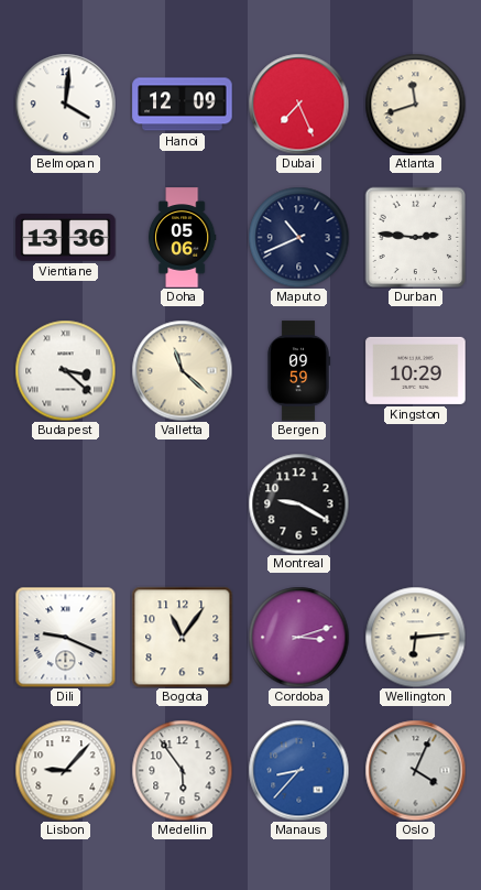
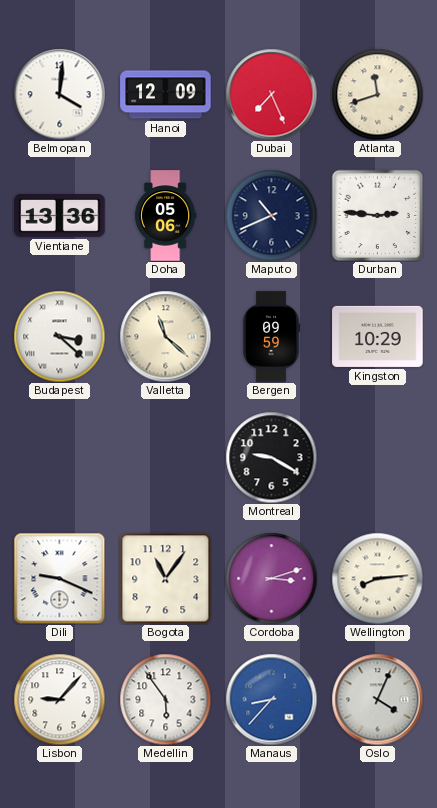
Wellington: 6:14 -> 8:14 (377, 578)
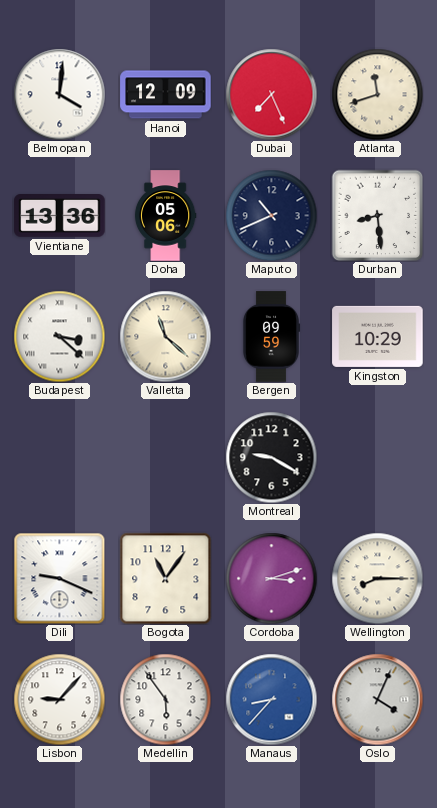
Durban: 2:46 -> 8:29 (377, 215)
Wellington: 8:14 -> 8:15 (377, 578)
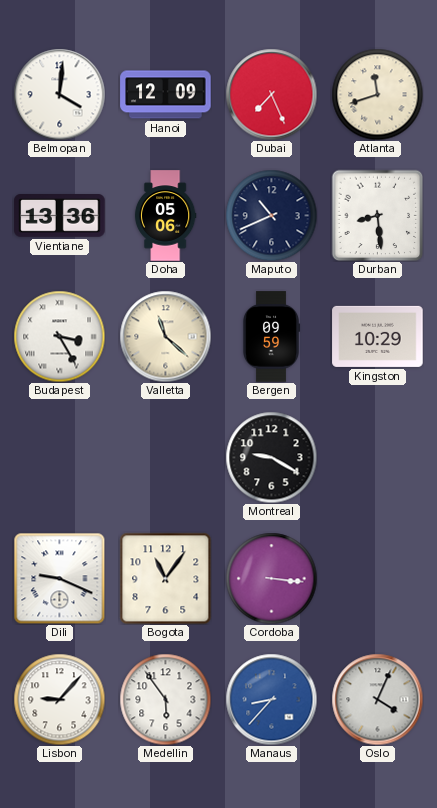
Budapest: 3:22 -> 3:25 (59, 336)
Cordoba: 3:12 -> 3:16 (271, 578)
Wellington: 8:15 -> none (377, 578)
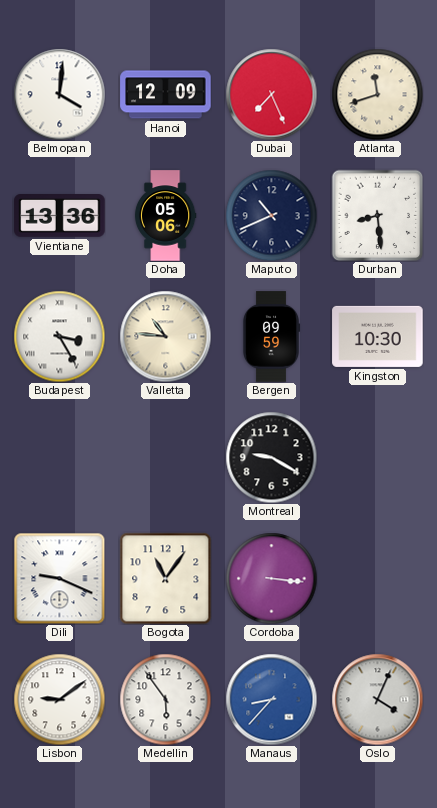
Valletta: 11:22 -> 10:46 (165, 336)
Kingston: 10:29 -> 10:30 (378, 336)
Lisbon: 9:07 -> 9:09 (59, 699)
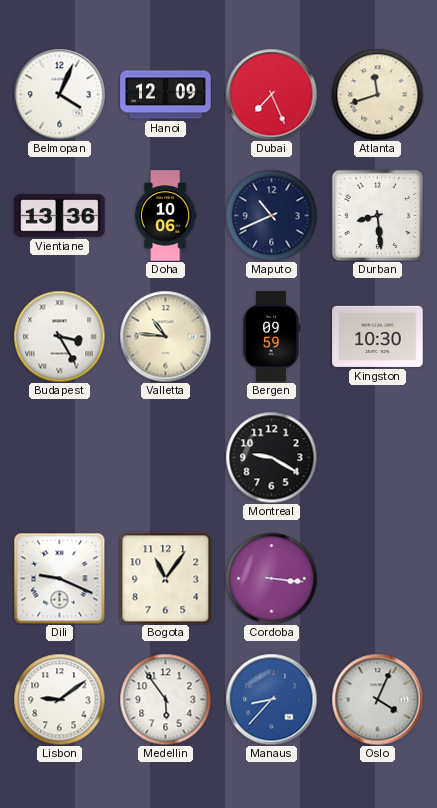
Belmopan: 4:01 -> 4:04 (59, 94)
Doha: 05:06 -> 10:06 (165, 216)
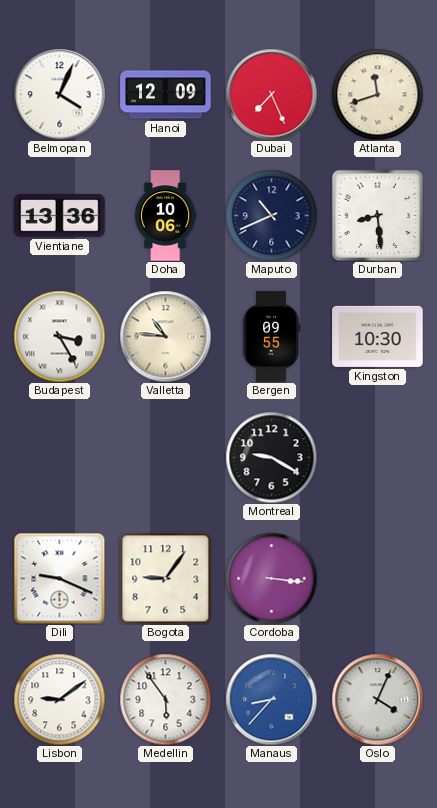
Bergen: 09:59 -> 09:55 (271, 337)
Bogota: 11:06 -> 9:06 (165, 578)
